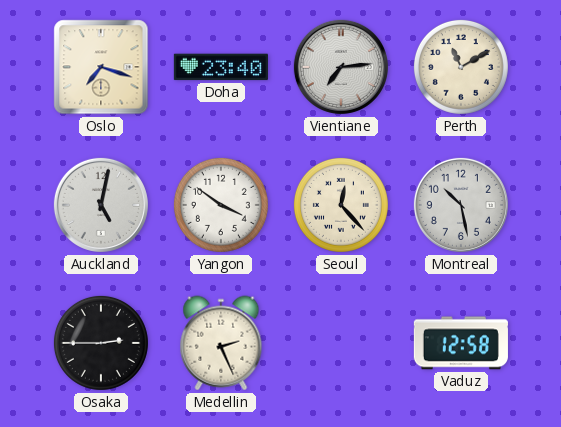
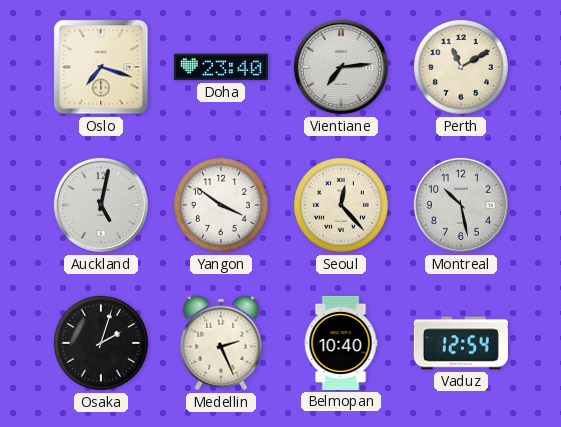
Osaka: 2:45 -> 2:03 (101, 343)
Belmopan: none -> 10:40 (341, 343)
Vaduz: 12:58 -> 12:54 (461, 343)
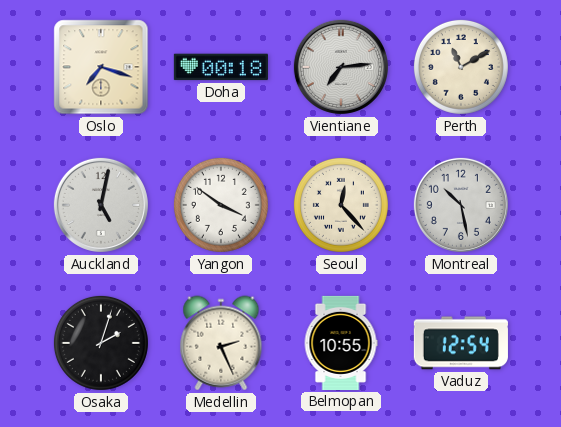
Doha: 23:40 -> 00:18 (221, 67)
Belmopan: 10:40 -> 10:55 (341, 343)
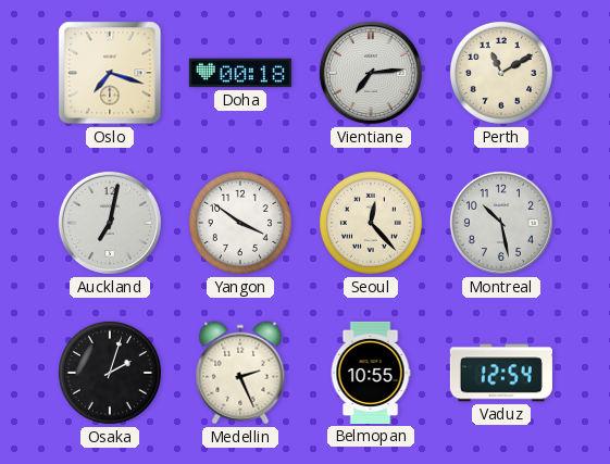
Auckland: 5:02 -> 7:02 (110, 223)
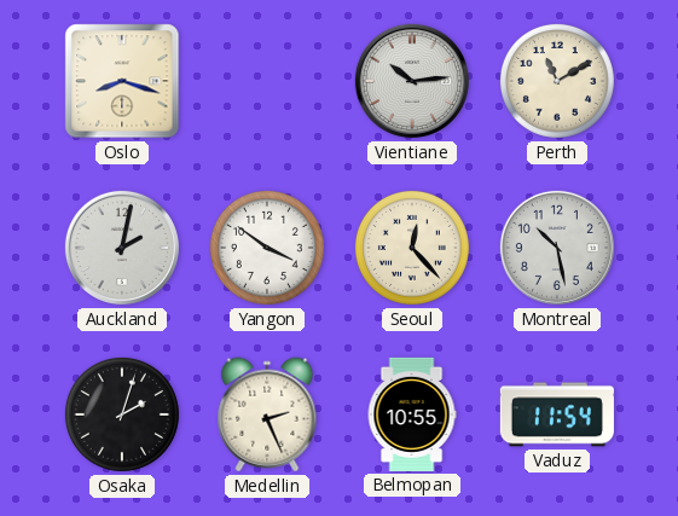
Oslo: 7:18 -> 8:18 (122, 81)
Doha: 00:18 -> none (240, 73)
Vientiane: 7:14 -> 10:14 (412, 81)
Auckland: 7:02 -> 2:02 (122, 248)
Vaduz: 12:54 -> 11:54 (557, 414)
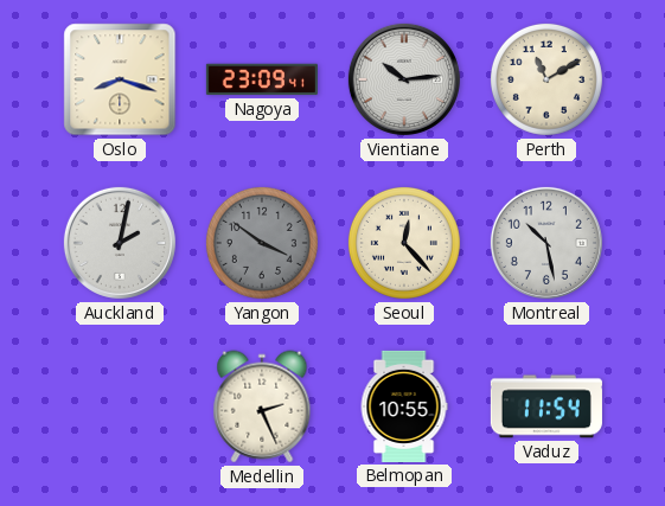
Nagoya: none -> 23:09 (262, 79)
Yangon dial: white -> grey (262, 243)
Osaka: 2:03 -> none (122, 414)
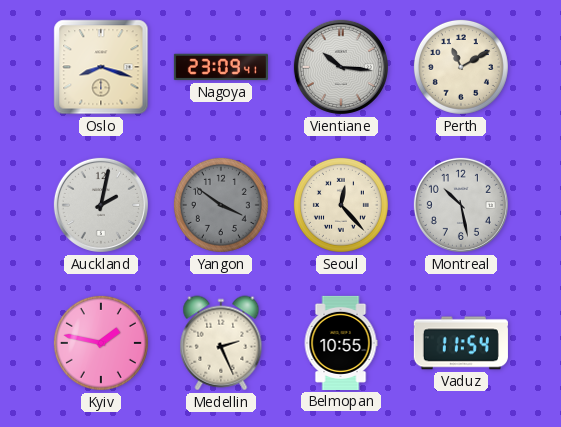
Vientiane: 10:14 -> 10:16 (341, 67)
Kyiv: none -> 1:47 (101, 343)
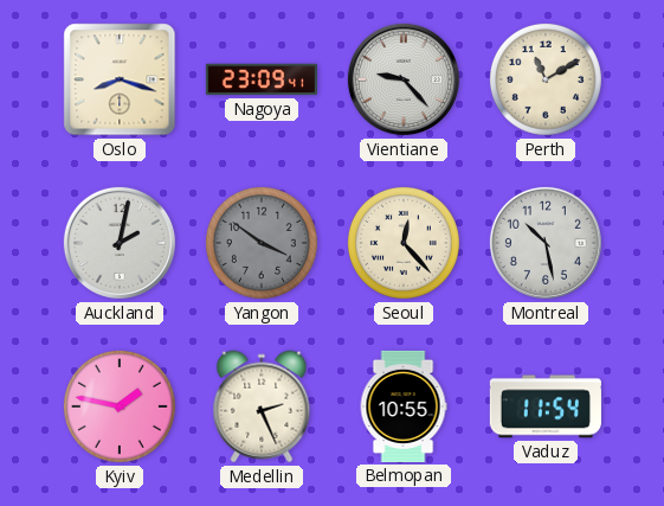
Vientiane: 10:16 -> 9:23 (404, 79)
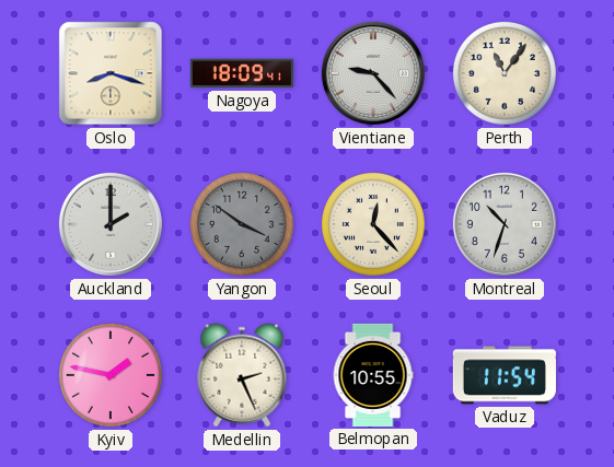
Nagoya: 23:09 -> 18:09 (242, 73)
Perth: 11:10 -> 11:06 (505, 73)
Auckland: 2:02 -> 2:00 (111, 224)
Montreal: 10:28 -> 10:33 (505, 224)
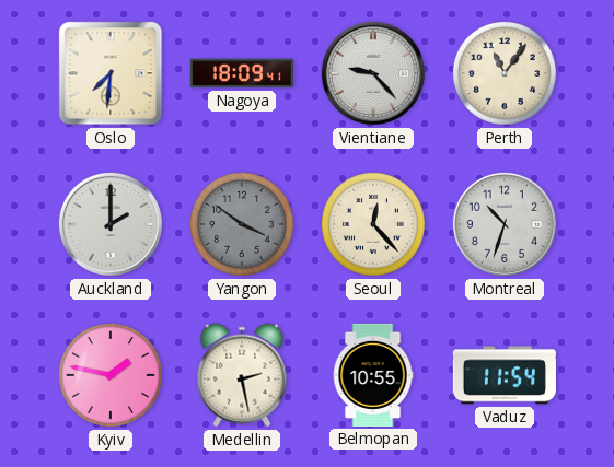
Oslo: 8:18 -> 7:31 (111, 73)
Medellin: 2:26 -> 2:28 (242, 375)
